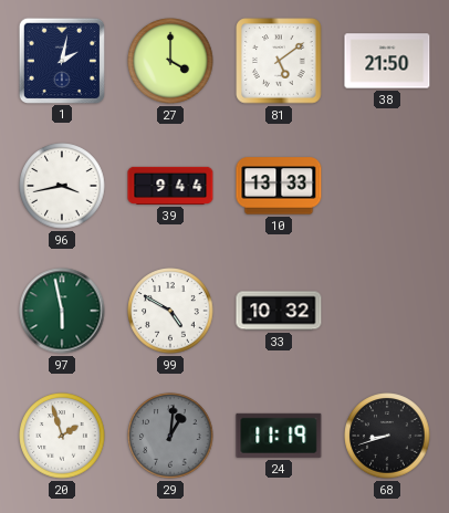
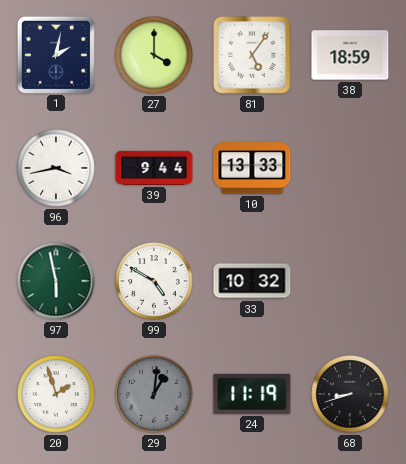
81: 5:09 -> 5:06 (252, 55)
38: 21:50 -> 18:59 (350, 55)
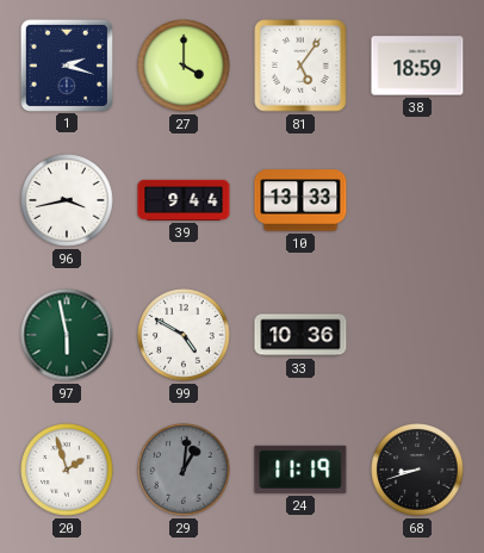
1: 2:02 -> 2:18 (66, 64)
33: 10:32 -> 10:36 (300, 335)
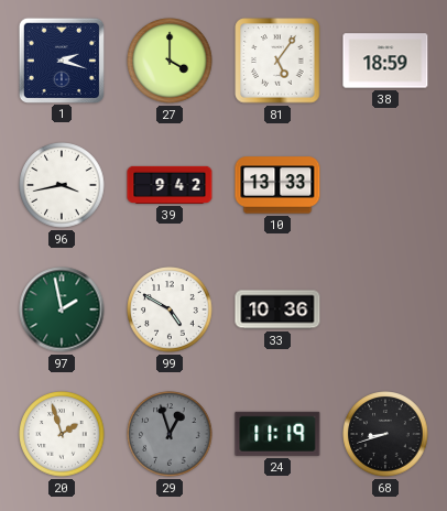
39: 9:44 -> 9:42 (170, 185)
97: 5:58 -> 1:58 (62, 309)
29: 1:01 -> 12:57 (170, 434)
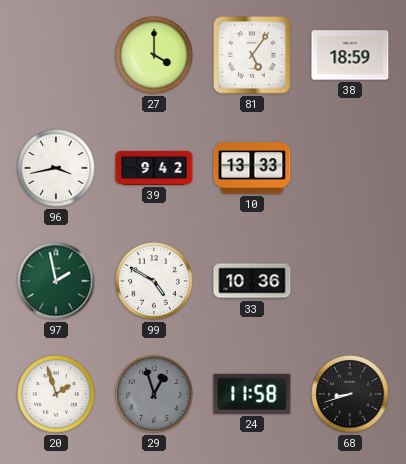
1: 2:18 -> none (61, 59)
24: 11:19 -> 11:58 (252, 394)
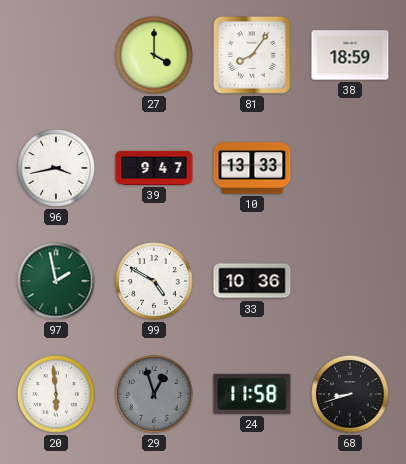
81: 5:06 -> 8:06 (252, 55)
39: 9:42 -> 9:47 (154, 168)
20: 1:57 -> 5:59 (56, 394)
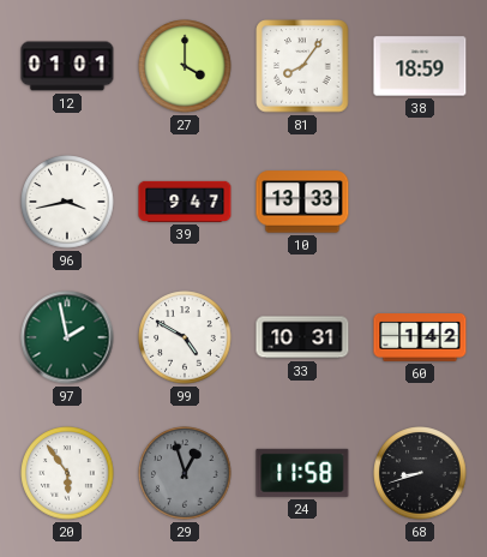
12: none -> 01:01 (67, 66)
33: 10:36 -> 10:31 (302, 337)
60: none -> 1:42 (420, 337)
20: 5:59 -> 5:54 (67, 473)
